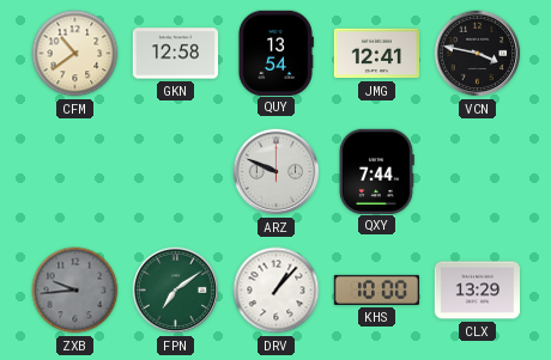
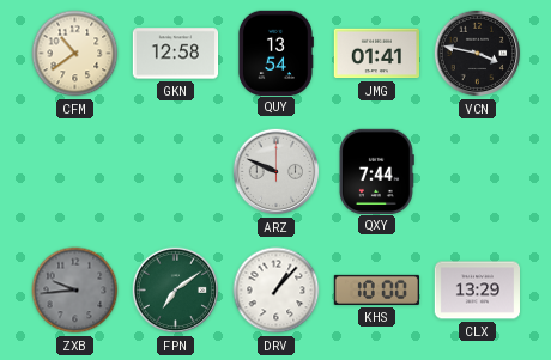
JMG: 12:41 -> 01:41 (376, 54)
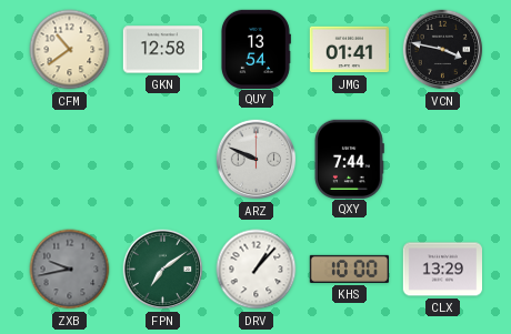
ZXB: 9:44 -> 9:43 (70, 270)
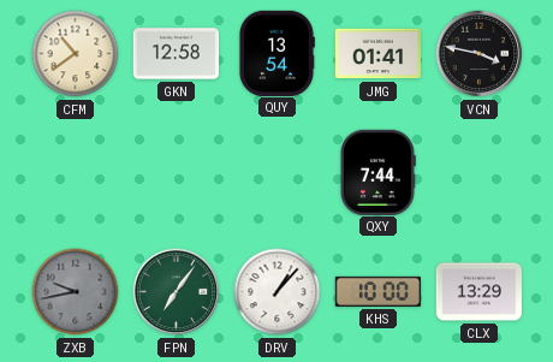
ARZ: 9:49 -> none (257, 160)
FPN: 7:09 -> 7:06 (177, 292)
